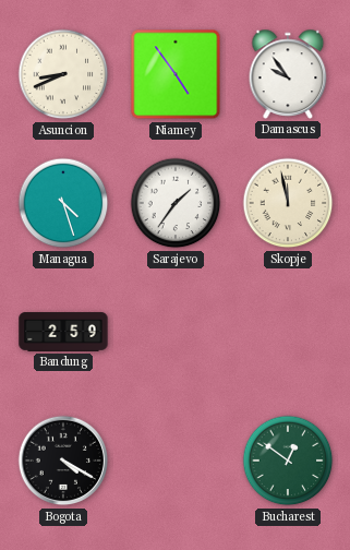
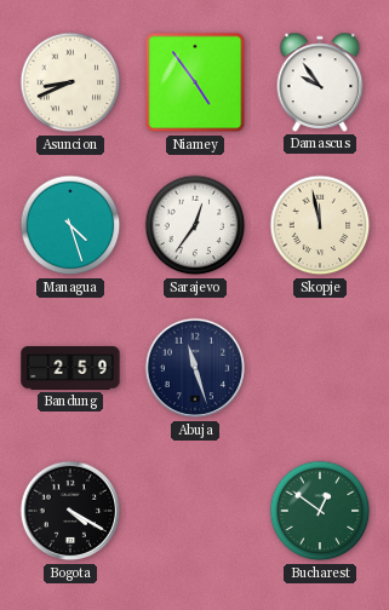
Sarajevo: 1:36 -> 12:36 (195, 225)
Abuja: none -> 11:27 (195, 368)
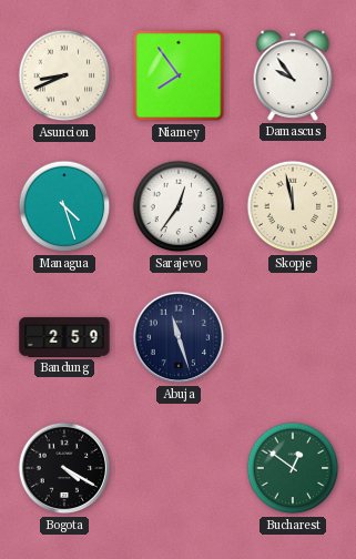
Niamey: 4:54 -> 7:54 (179, 75)
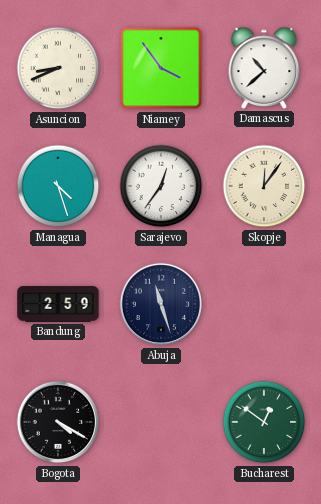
Niamey: 7:54 -> 3:54 (161, 68)
Damascus: 9:54 -> 10:38 (264, 68)
Skopje: 11:58 -> 12:06 (264, 186)
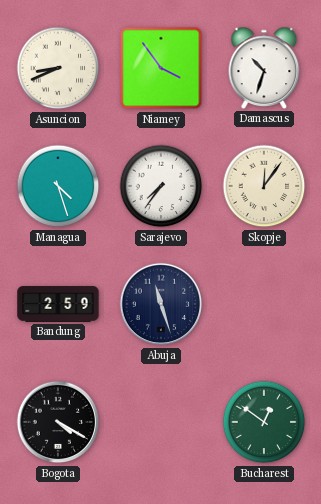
Damascus: 10:38 -> 10:33 (264, 68)
Sarajevo: 12:36 -> 7:36 (161, 186)
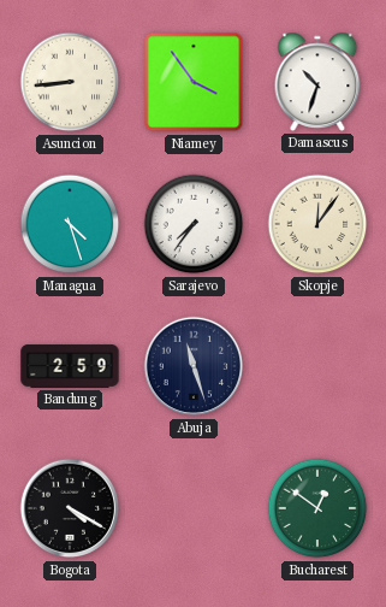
Asuncion: 8:41 -> 8:44 (70, 82)
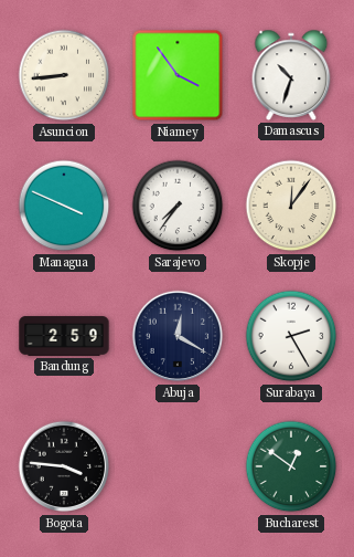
Managua: 4:27 -> 3:49 (64, 206)
Abuja: 11:27 -> 12:20 (178, 336)
Surabaya: none -> 2:25 (291, 336)
Bogota: 4:20 -> 3:46 (64, 466)
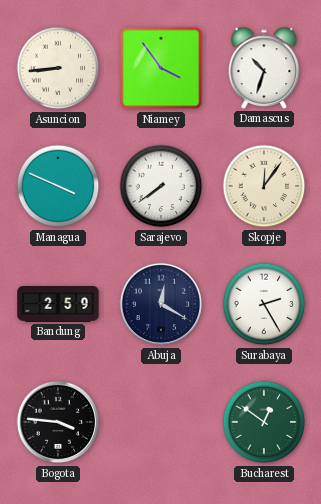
Sarajevo: 7:36 -> 7:39 (161, 186)
